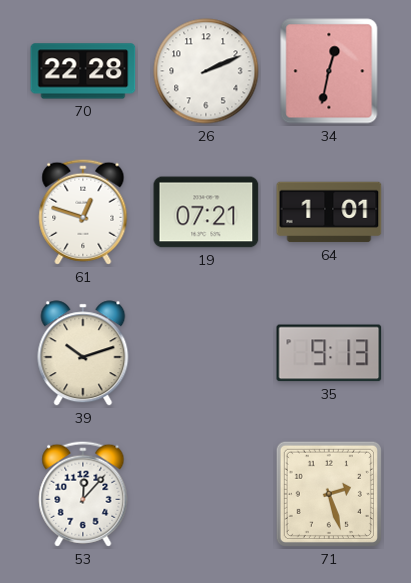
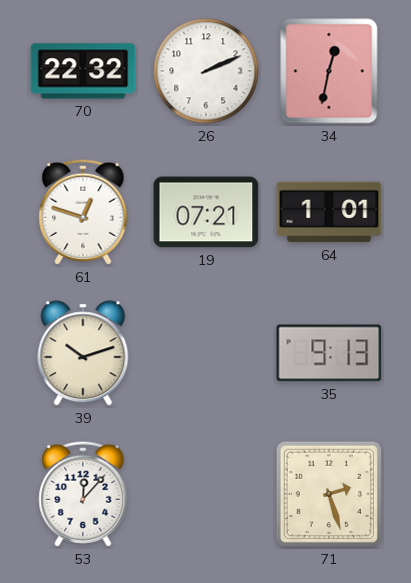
70: 22:28 -> 22:32 (83, 71)
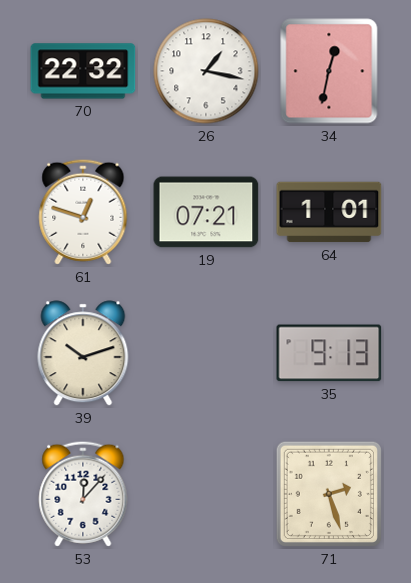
26: 2:11 -> 1:17 (206, 71)
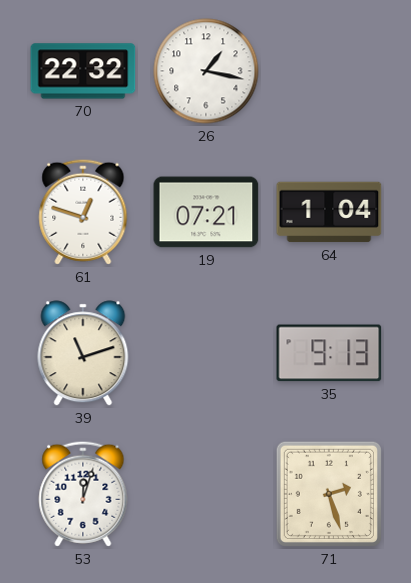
34: 12:32 -> none (329, 71)
64: 1:01 -> 1:04 (329, 212)
39: 10:12 -> 11:12 (83, 353)
53: 12:07 -> 12:03 (83, 494)
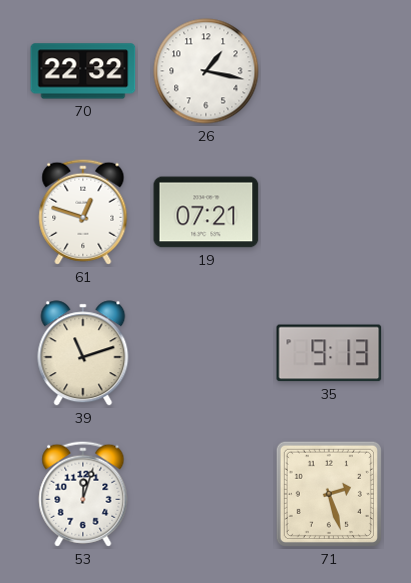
64: 1:04 -> none (329, 212)
